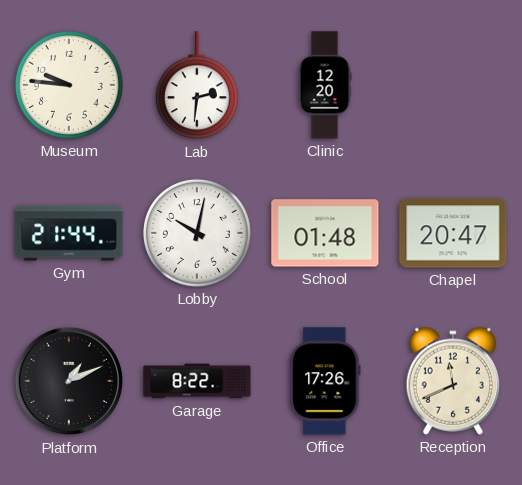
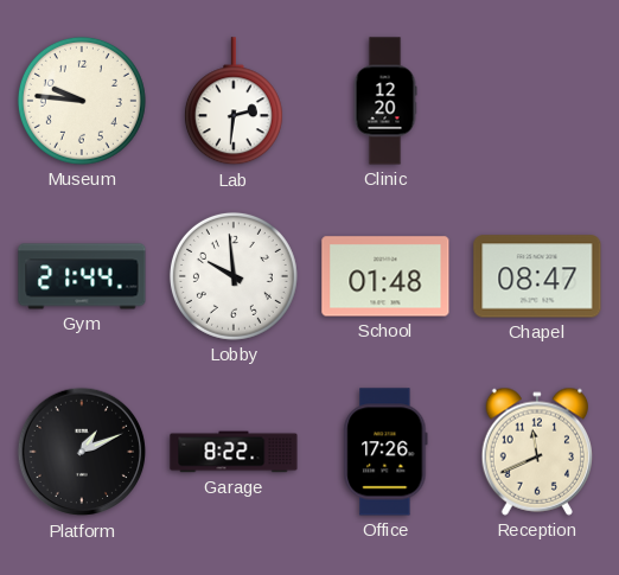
Lobby: 10:02 -> 9:59 (234, 276)
Chapel: 20:47 -> 08:47 (537, 276)
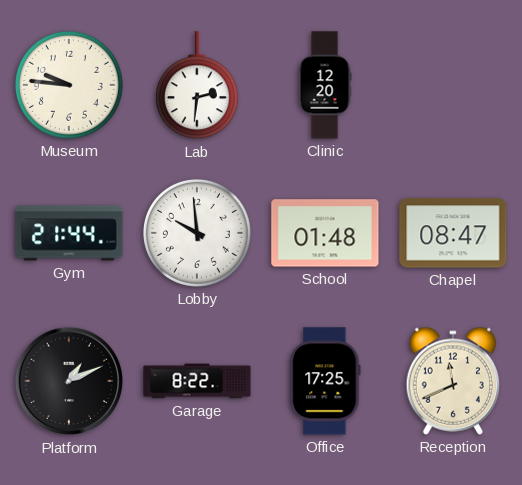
Office: 17:26 -> 17:25 (325, 381)
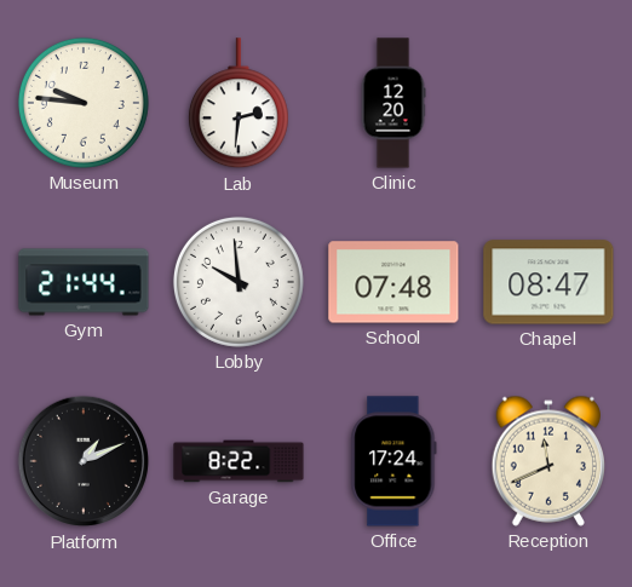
School: 01:48 -> 07:48 (393, 282)
Office: 17:25 -> 17:24 (393, 461)
